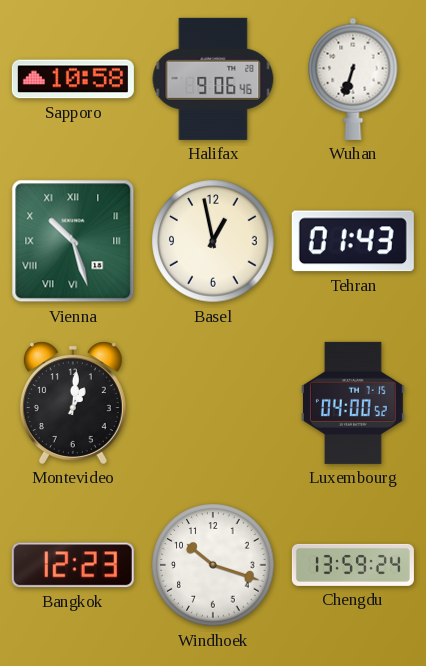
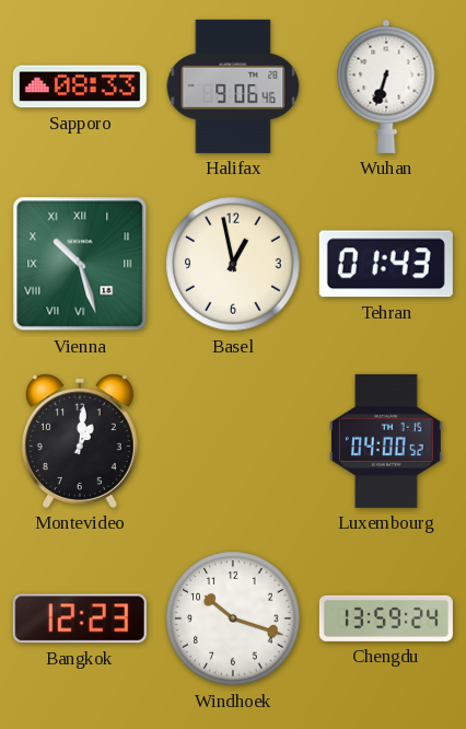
Sapporo: 10:58 -> 08:33 (80, 86)
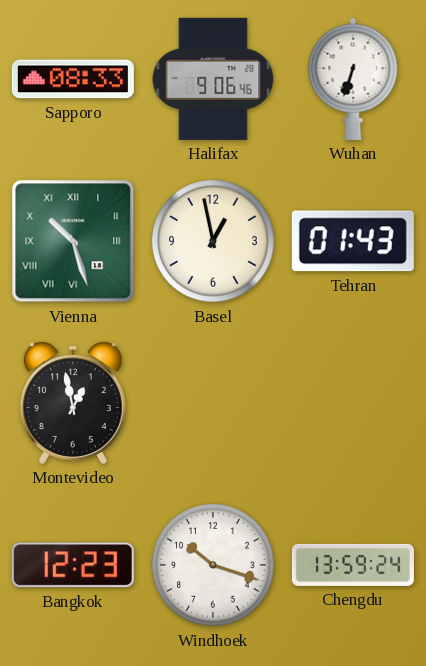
Montevideo: 1:01 -> 12:58 (73, 403)
Luxembourg: 04:00 -> none (386, 441)
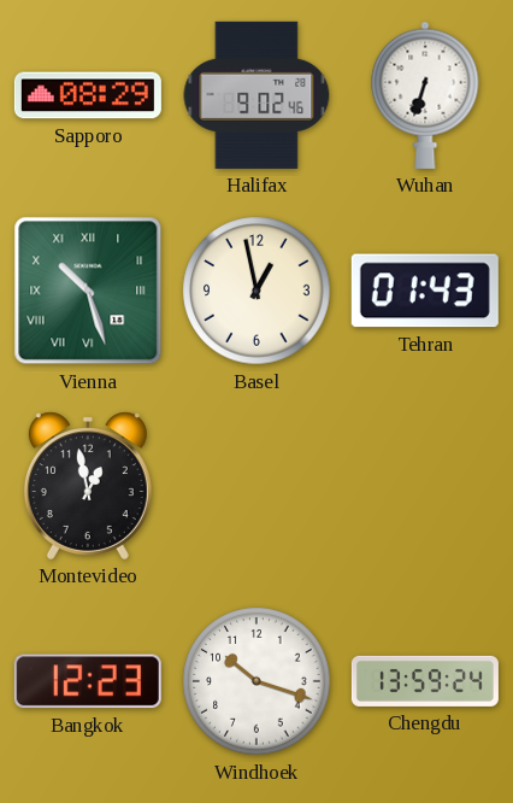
Sapporo: 08:33 -> 08:29 (88, 95)
Halifax: 9:06 -> 9:02 (256, 95)
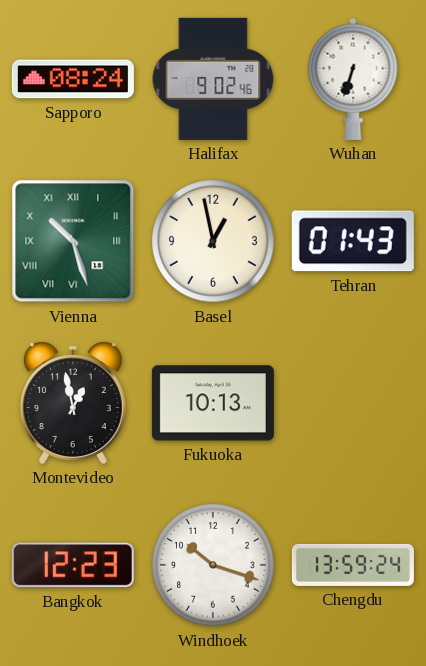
Sapporo: 08:29 -> 08:24 (73, 79)
Fukuoka: none -> 10:13 (213, 403)
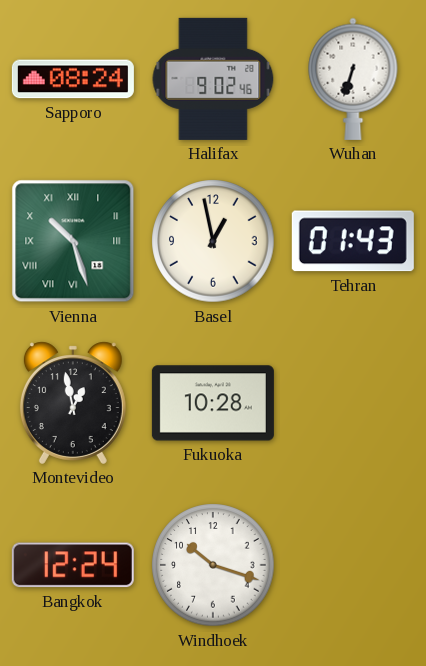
Fukuoka: 10:13 -> 10:28 (213, 403)
Bangkok: 12:23 -> 12:24 (73, 565)
Chengdu: 13:59 -> none (353, 565)
